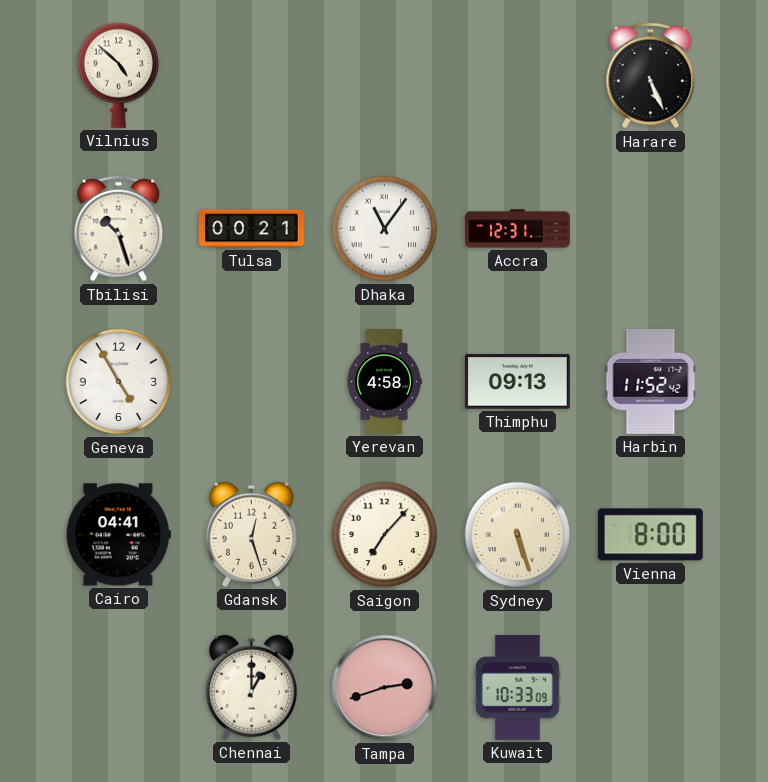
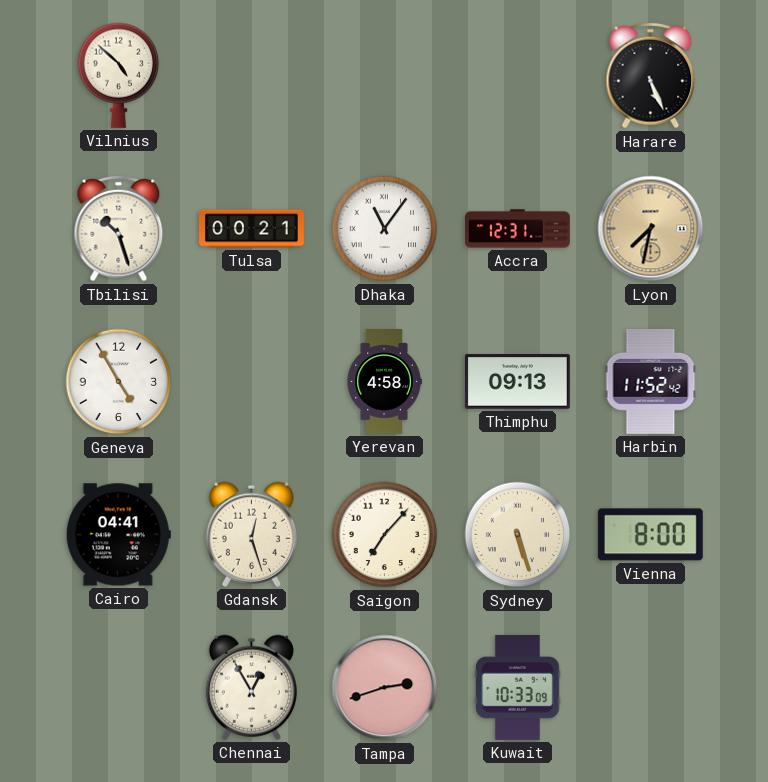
Lyon: none -> 7:32 (651, 229)
Chennai: 1:00 -> 12:55 (251, 687)
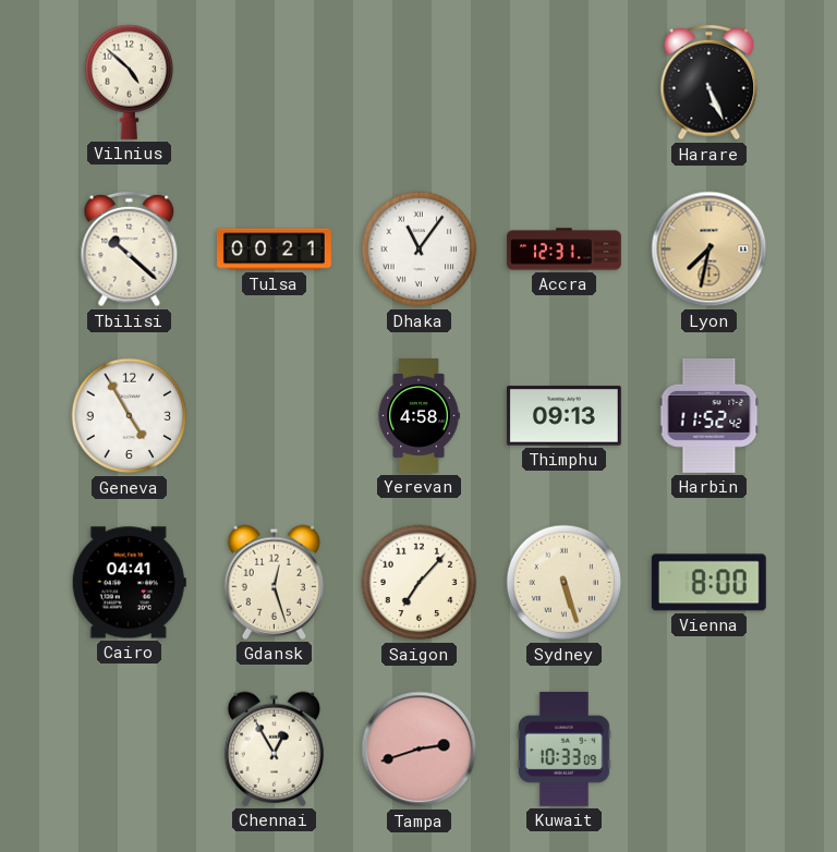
Tbilisi: 10:27 -> 10:22 (130, 249)
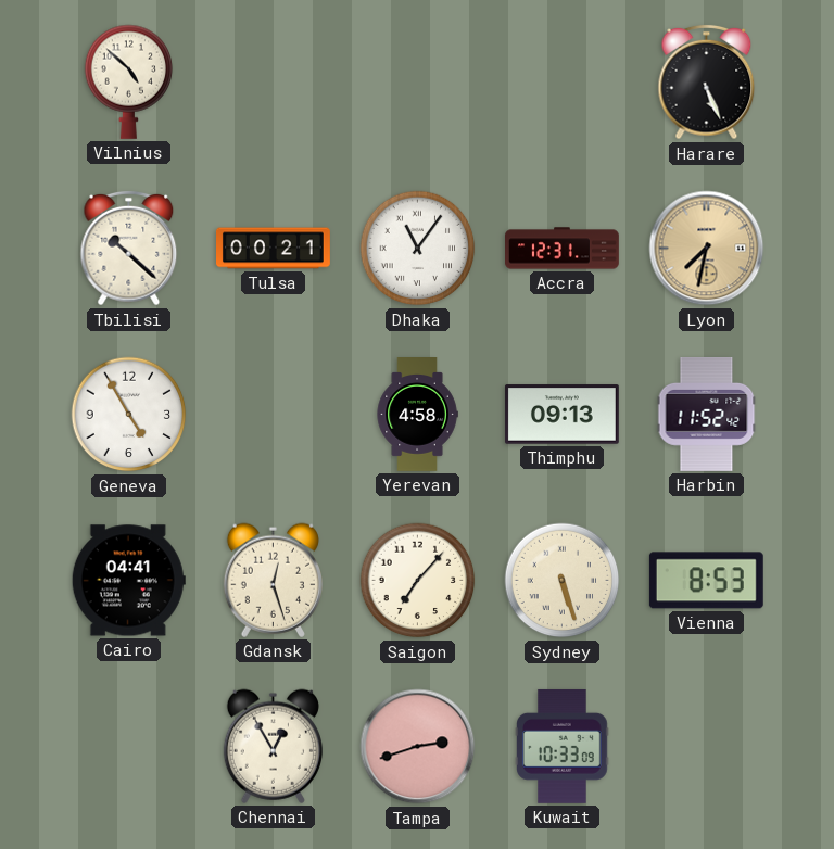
Vienna: 8:00 -> 8:53 (706, 581)
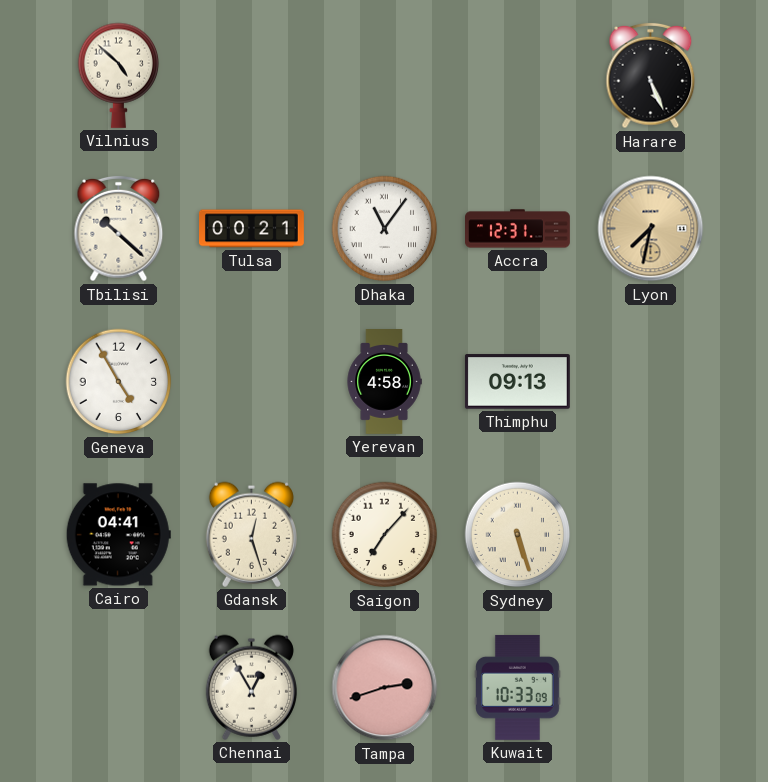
Harbin: 11:52 -> none (707, 414)
Vienna: 8:53 -> none (706, 581)
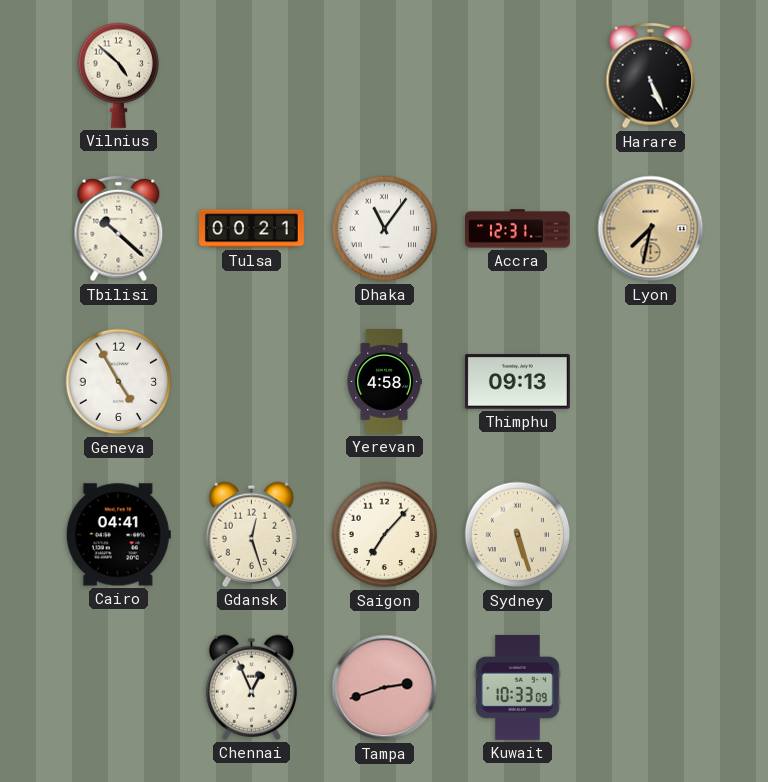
Chennai: 12:55 -> 12:56 (251, 687)
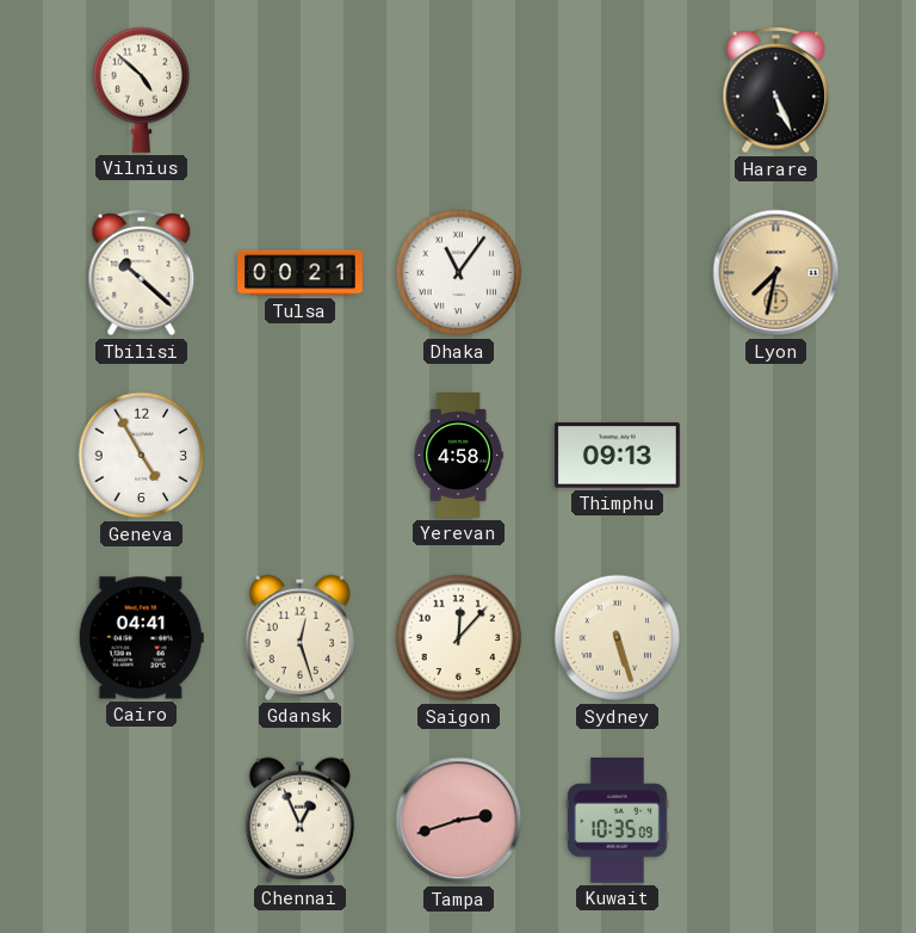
Accra: 12:31 -> none (518, 229)
Saigon: 7:07 -> 12:07 (459, 638)
Kuwait: 10:33 -> 10:35 (618, 820)
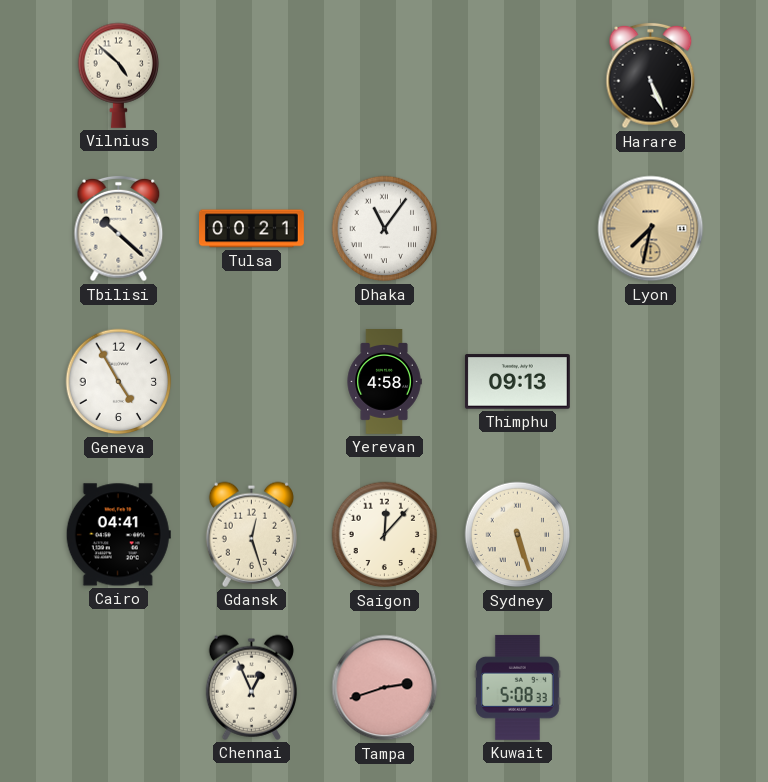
Kuwait: 10:35 -> 5:08 (518, 687)
